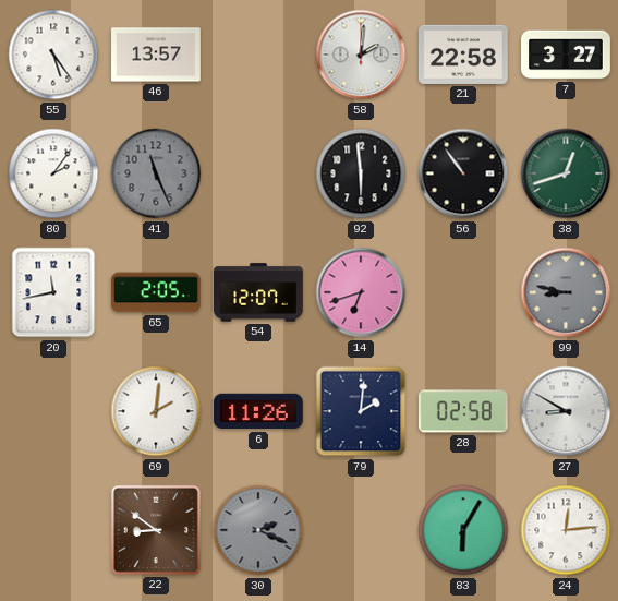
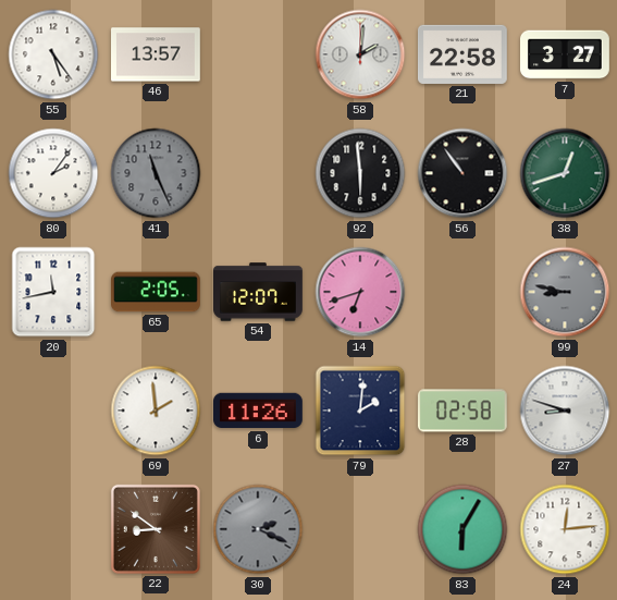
69: 2:01 -> 1:59 (156, 411)
27: 8:50 -> 8:48 (565, 411)
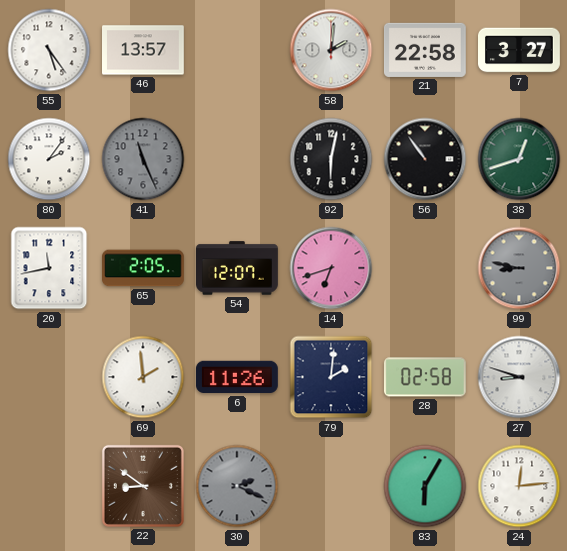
92: 5:59 -> 6:02 (331, 159)
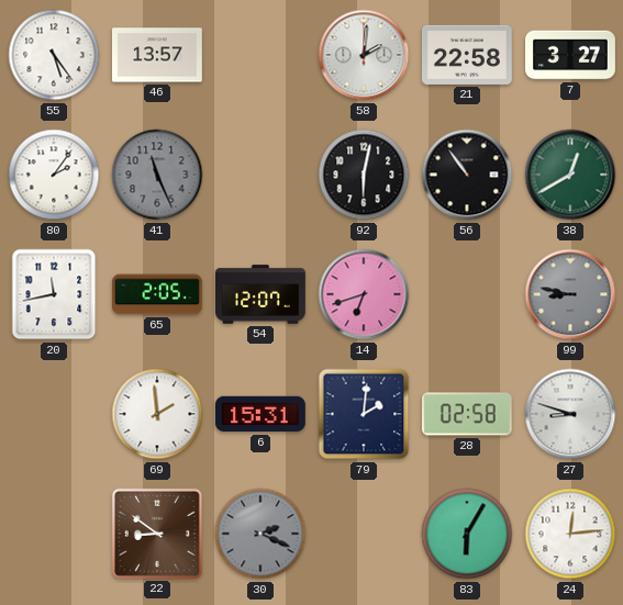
38: 12:42 -> 12:40 (570, 175)
6: 11:26 -> 15:31 (262, 414)
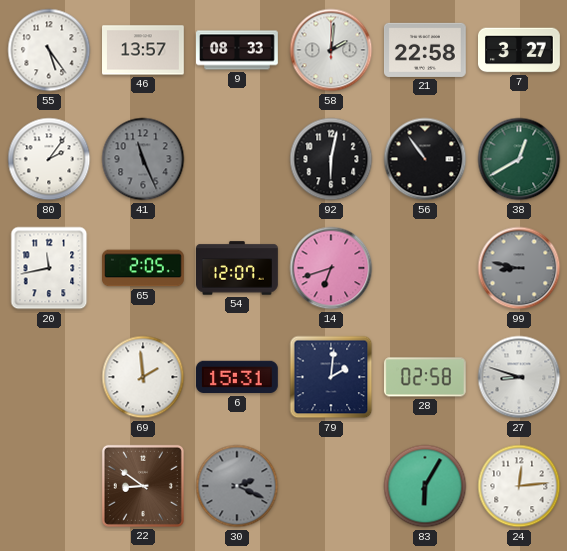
9: none -> 08:33 (238, 50)
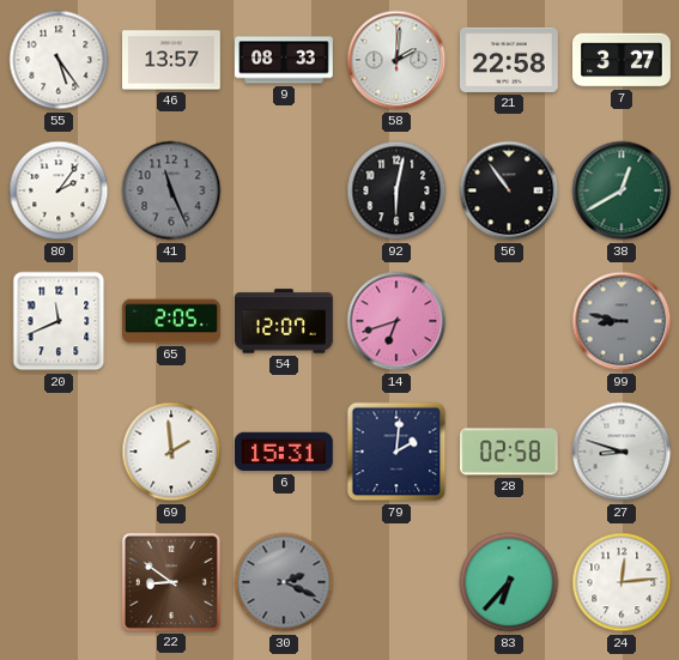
20: 11:43 -> 11:41 (59, 321)
83: 6:05 -> 6:37 (509, 582)
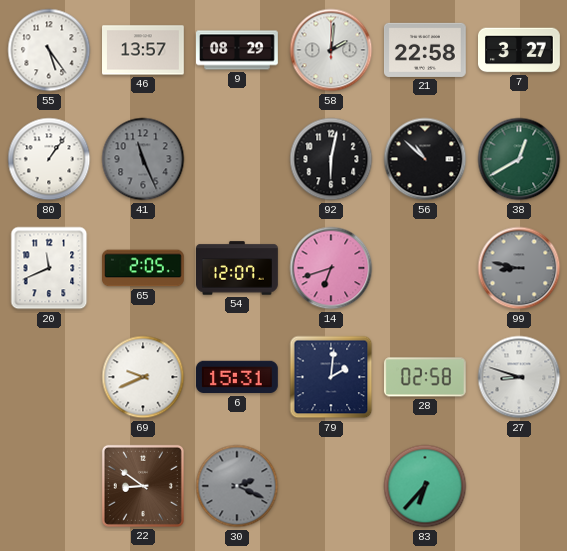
9: 08:33 -> 08:29 (238, 50)
80: 2:06 -> 1:06 (49, 159)
56: 10:54 -> 10:52 (425, 159)
69: 1:59 -> 9:41 (143, 377)
24: 12:14 -> none (622, 582)
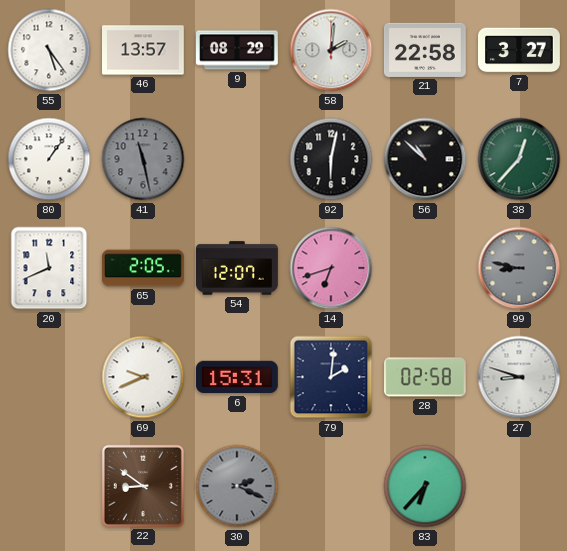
41: 11:26 -> 11:28 (143, 159)
38: 12:40 -> 12:37 (519, 159)
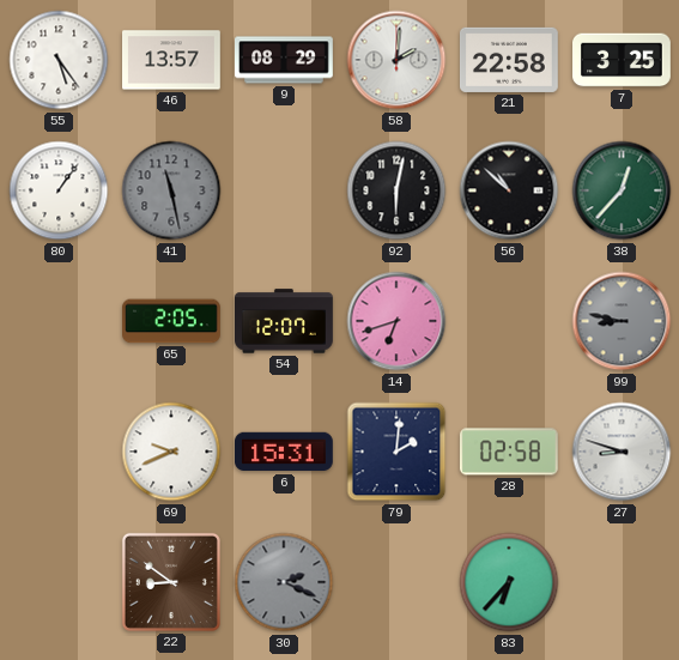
7: 3:27 -> 3:25 (623, 60)
20: 11:41 -> none (49, 268)
